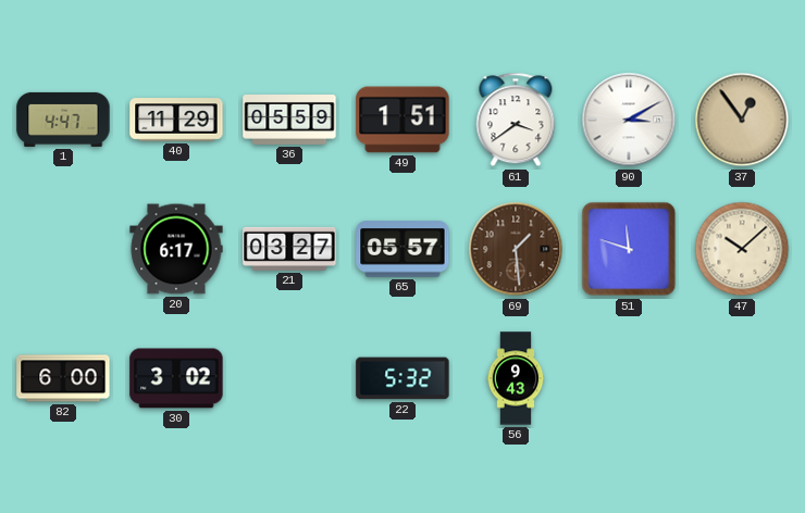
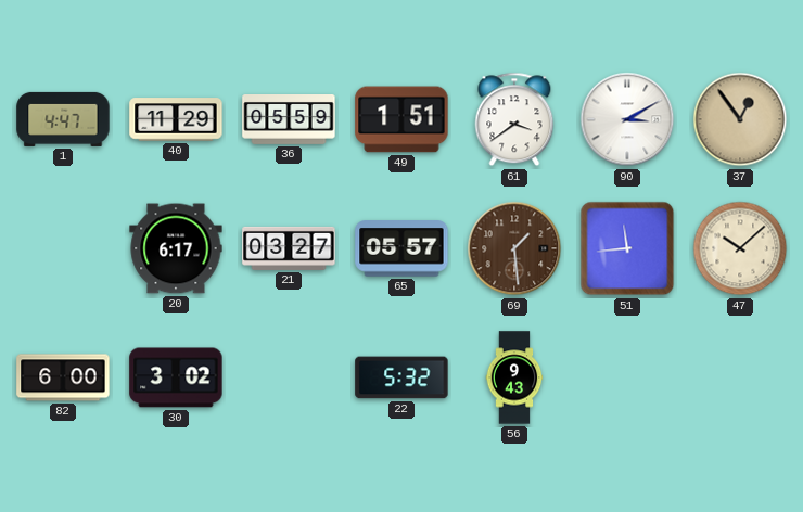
51: 11:48 -> 11:44 (627, 248)
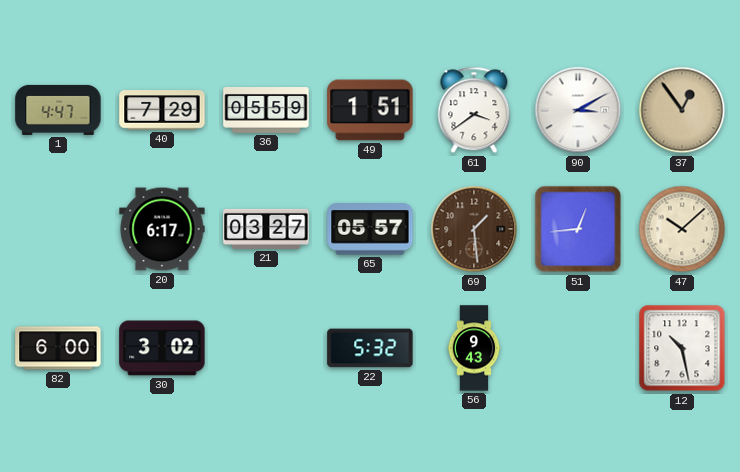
40: 11:29 -> 7:29 (162, 110)
51: 11:44 -> 12:44 (578, 229)
12: none -> 10:28 (682, 348)
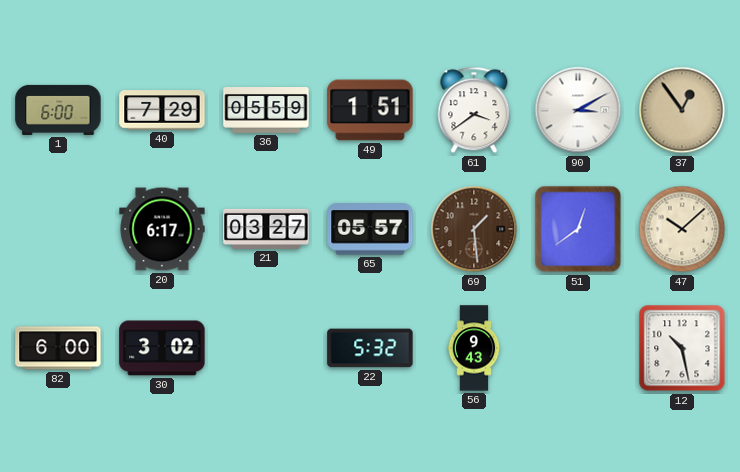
1: 4:47 -> 6:00 (58, 110)
51: 12:44 -> 12:39 (578, 229)
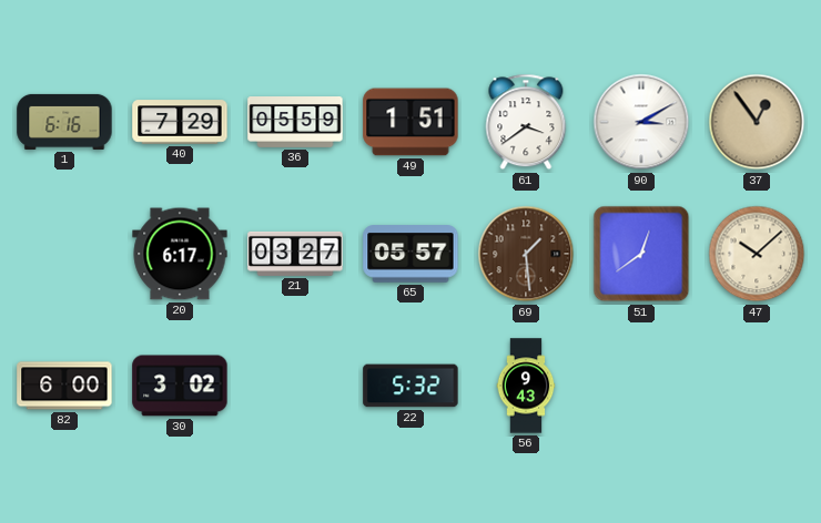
1: 6:00 -> 6:16 (64, 122)
12: 10:28 -> none (682, 348)
